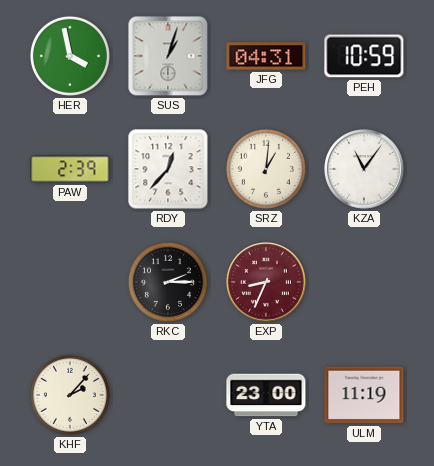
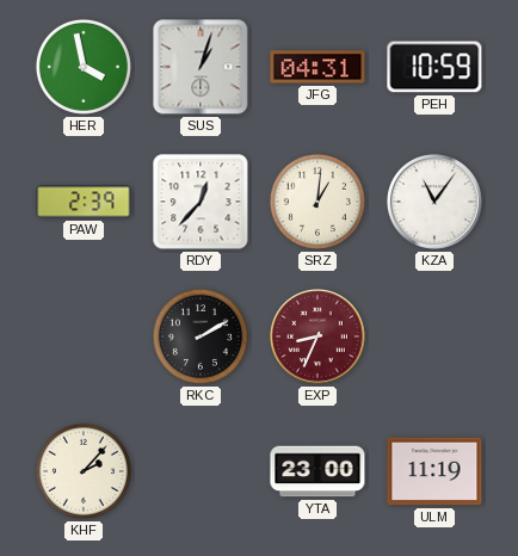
RKC: 2:15 -> 2:10 (201, 336)
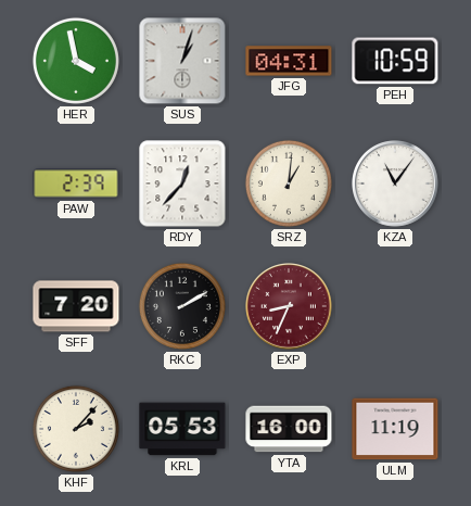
SFF: none -> 7:20 (76, 306)
KRL: none -> 05:53 (182, 429)
YTA: 23:00 -> 16:00 (289, 429)
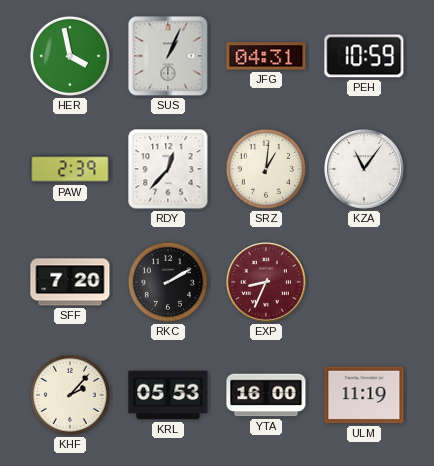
SUS: 1:03 -> 1:04 (168, 56)
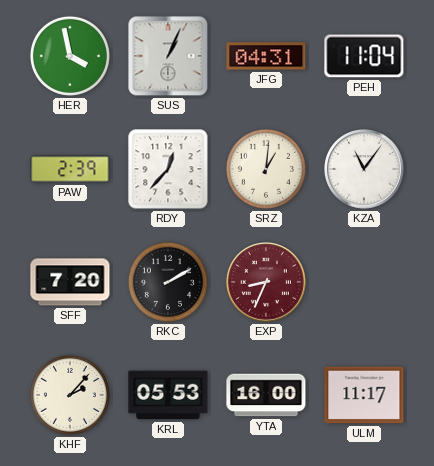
PEH: 10:59 -> 11:04 (364, 56)
ULM: 11:19 -> 11:17 (364, 395)
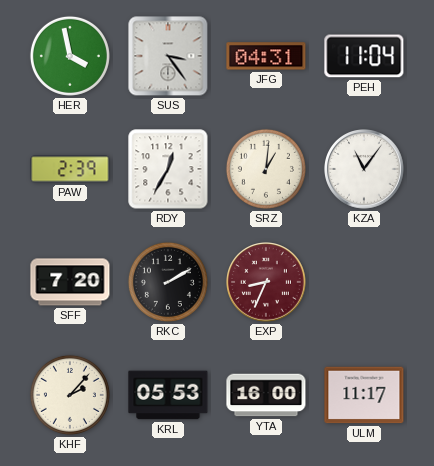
SUS: 1:04 -> 3:24 (168, 56)
RDY: 12:37 -> 12:35 (168, 169)
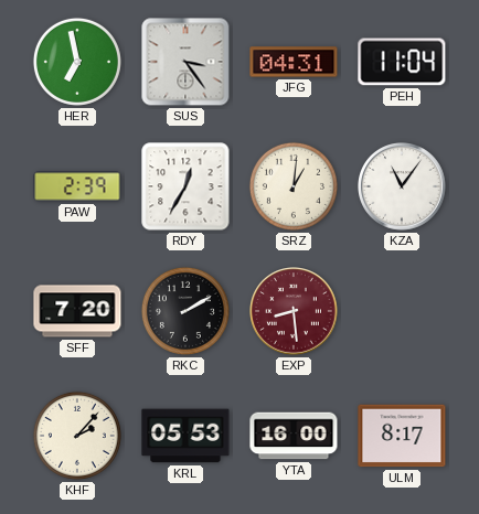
HER: 3:58 -> 6:58 (77, 62)
EXP: 8:34 -> 8:29 (295, 312)
ULM: 11:17 -> 8:17 (402, 436)
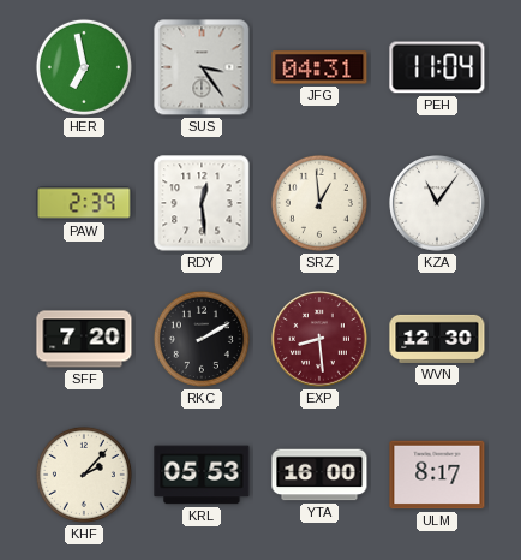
RDY: 12:35 -> 12:29 (202, 203)
SRZ: 1:01 -> 12:59 (319, 203)
WVN: none -> 12:30 (437, 339)
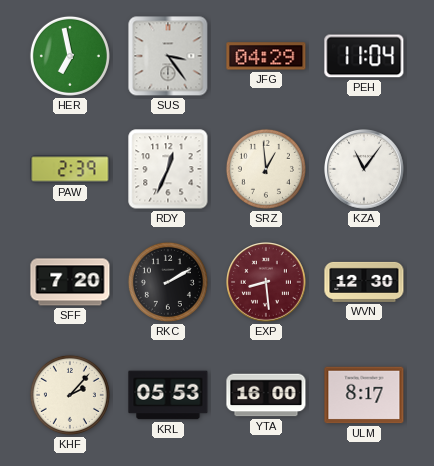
JFG: 04:31 -> 04:29 (266, 56)
RDY: 12:29 -> 12:34 (168, 169)
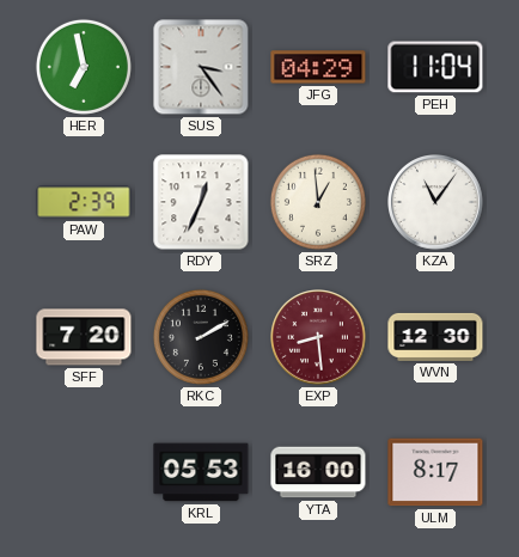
KHF: 2:07 -> none (70, 395)
